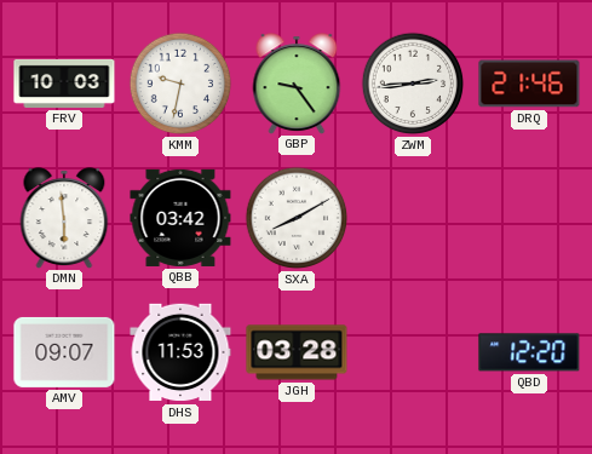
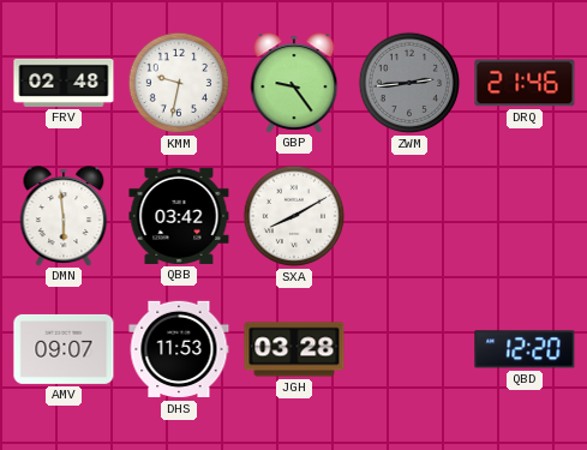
FRV: 10:03 -> 02:48 (64, 83)
ZWM dial: white -> grey (409, 83)
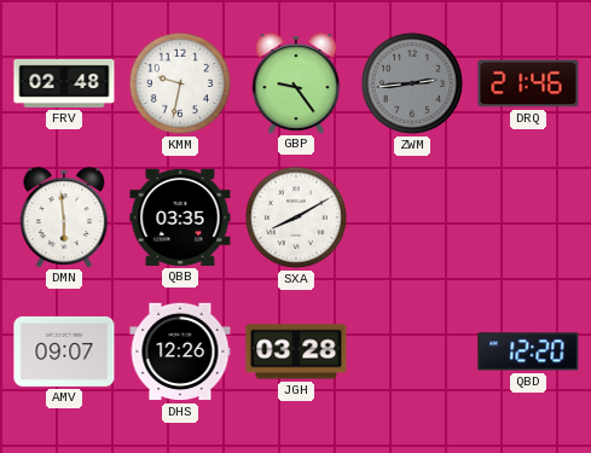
QBB: 03:42 -> 03:35 (180, 217)
DHS: 11:53 -> 12:26 (180, 352)
